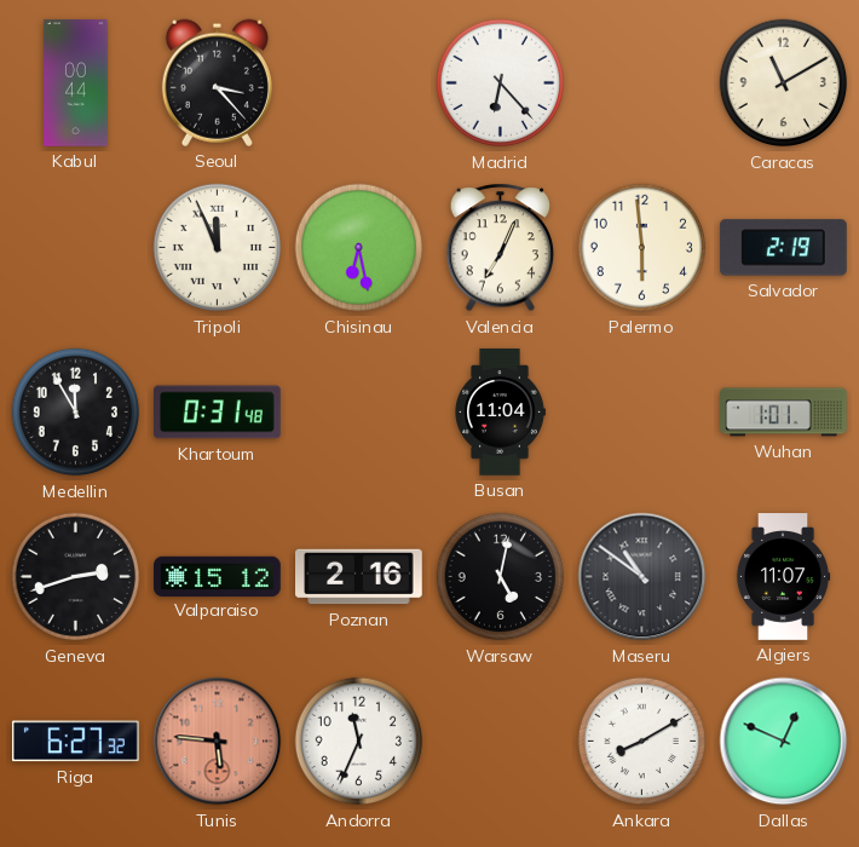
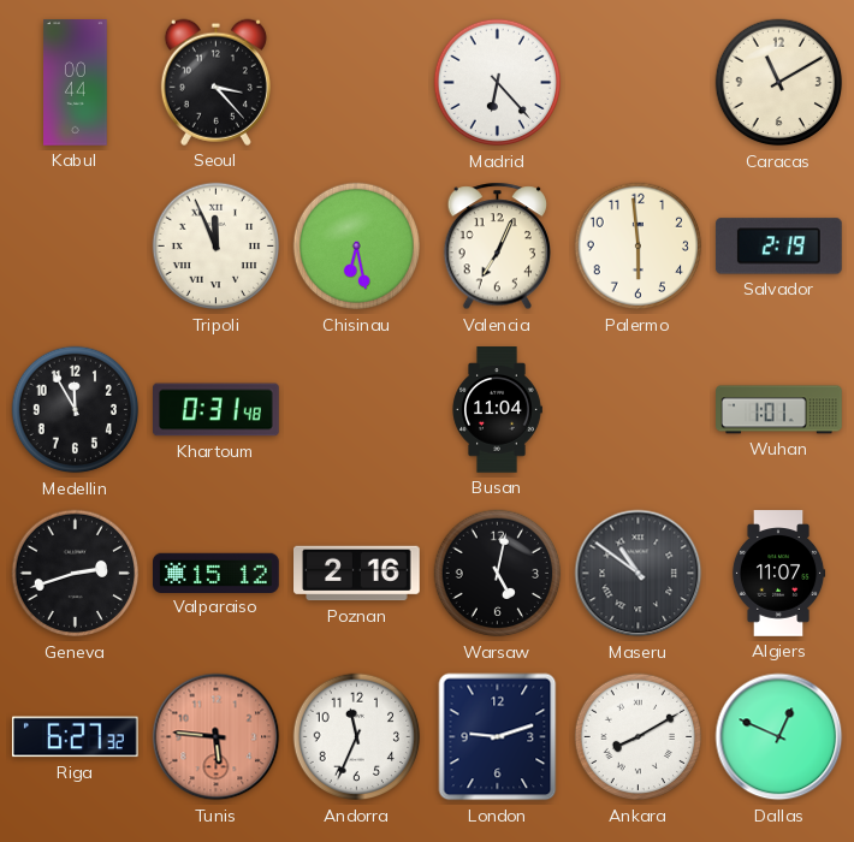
London: none -> 9:12 (498, 737)
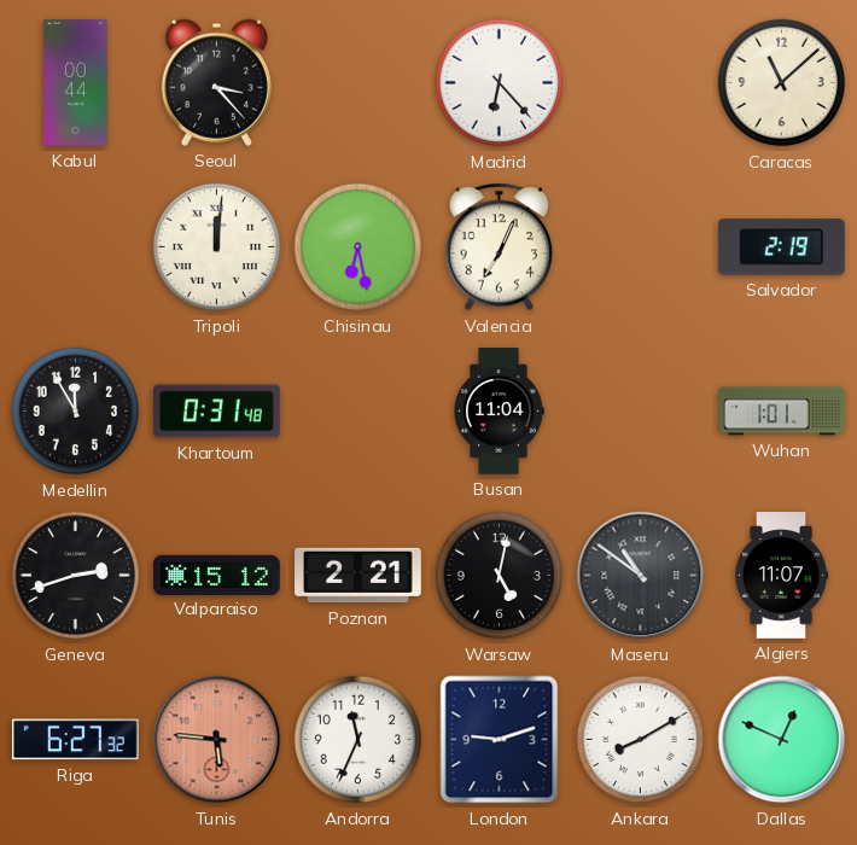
Caracas: 11:10 -> 11:08 (782, 83)
Tripoli: 11:56 -> 12:01 (217, 247)
Palermo: 5:59 -> none (639, 247)
Poznan: 2:16 -> 2:21 (358, 576)
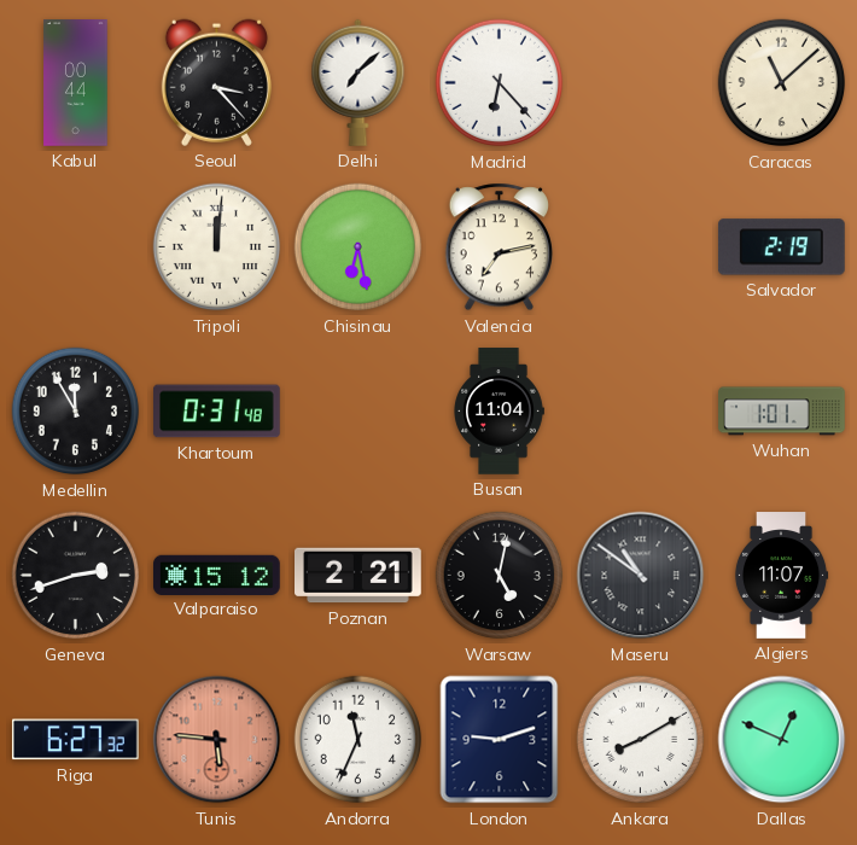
Delhi: none -> 7:08 (358, 82)
Valencia: 7:04 -> 7:13 (500, 247)
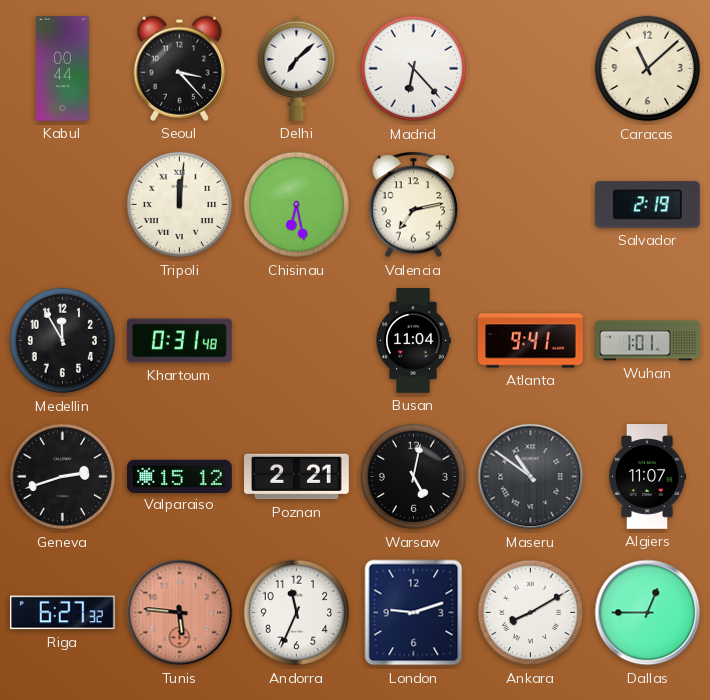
Atlanta: none -> 9:41 (531, 341)
Dallas: 12:49 -> 12:45 (648, 613)
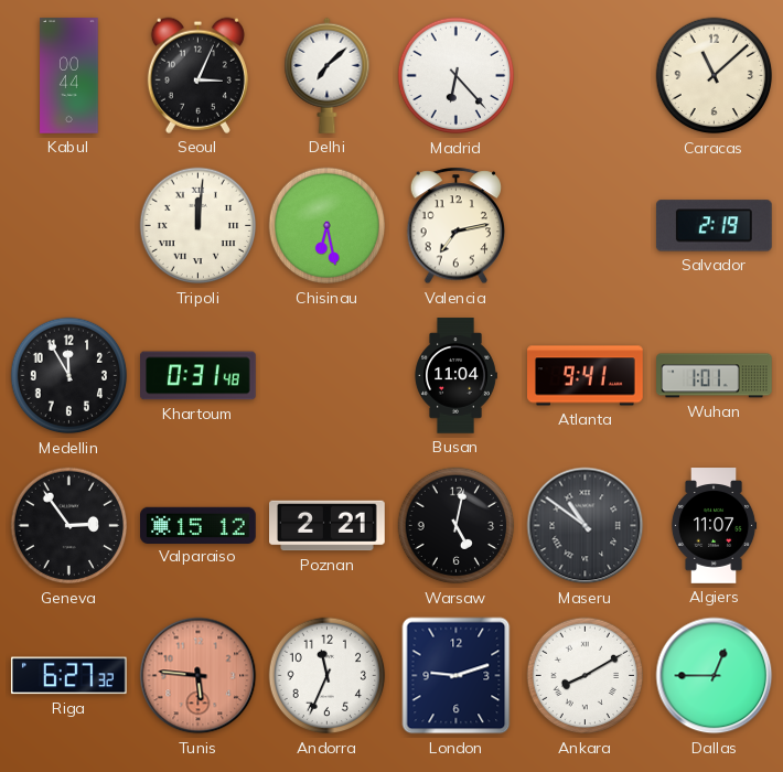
Seoul: 3:23 -> 3:04 (197, 75)
Geneva: 2:42 -> 2:54 (69, 526)
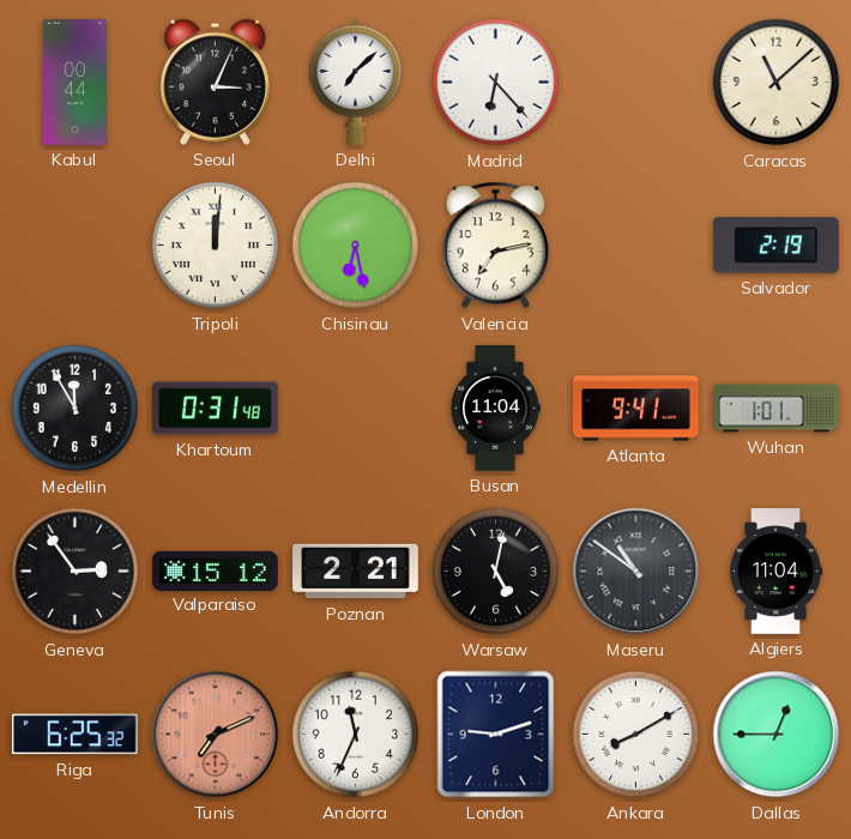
Algiers: 11:07 -> 11:04 (775, 572)
Riga: 6:27 -> 6:25 (74, 735)
Tunis: 5:46 -> 7:11 (216, 735)
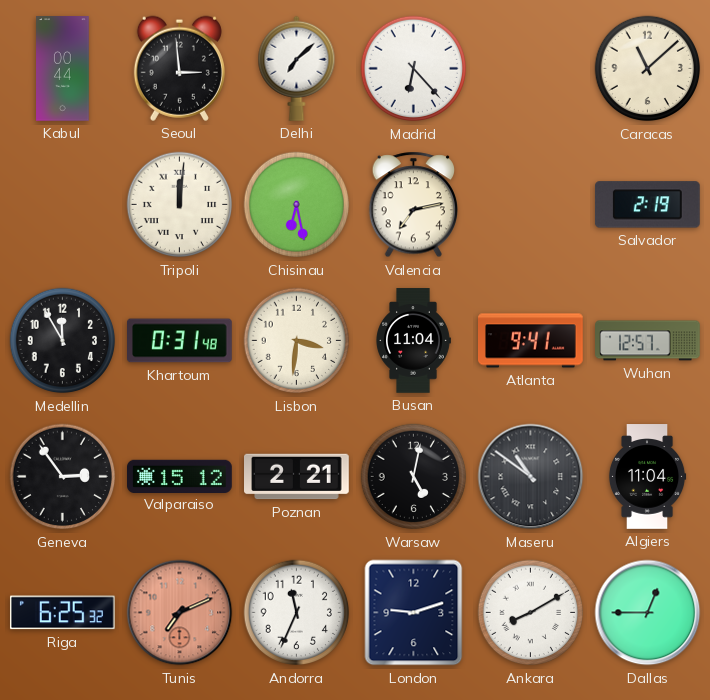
Seoul: 3:04 -> 2:59 (179, 68)
Lisbon: none -> 3:31 (297, 341)
Wuhan: 1:01 -> 12:57 (648, 341)
